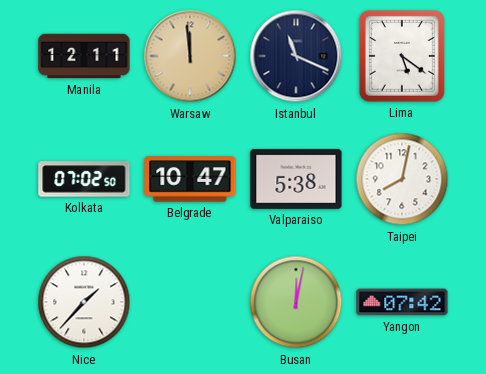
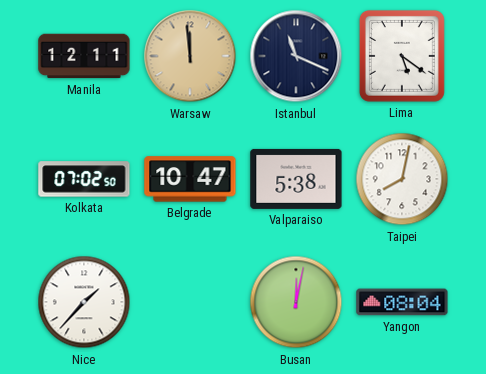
Yangon: 07:42 -> 08:04 (402, 302)
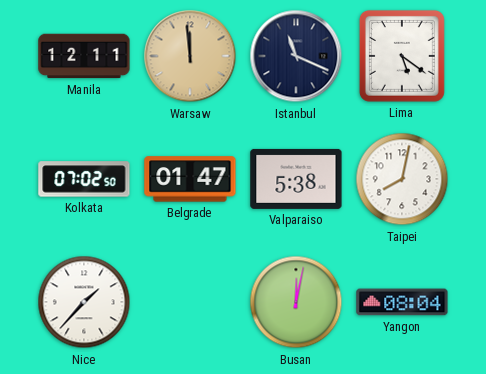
Belgrade: 10:47 -> 01:47 (190, 179)
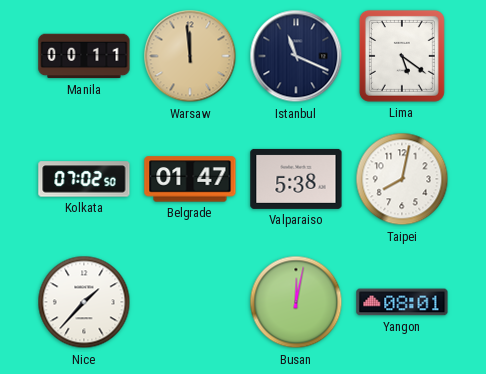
Manila: 12:11 -> 00:11 (84, 56)
Yangon: 08:04 -> 08:01 (402, 302)
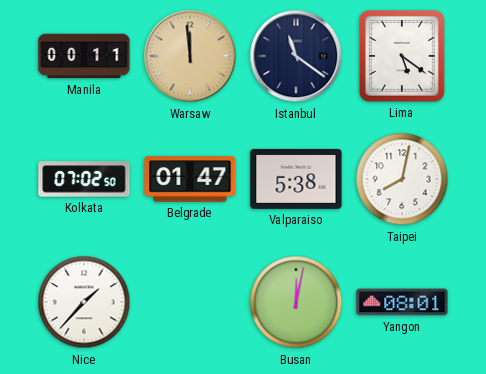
Istanbul: 11:19 -> 11:21 (296, 56)
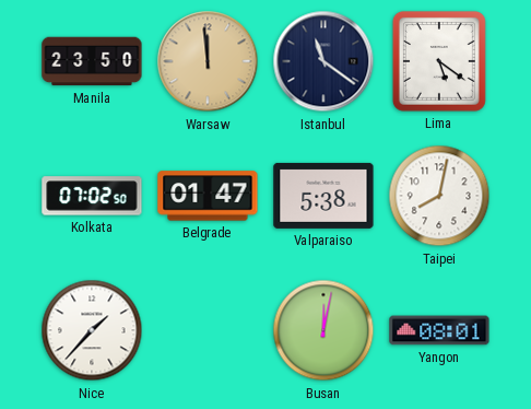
Manila: 00:11 -> 23:50 (92, 61)
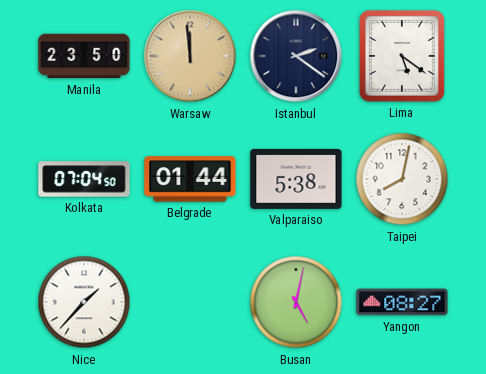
Istanbul: 11:21 -> 2:21 (296, 56)
Kolkata: 07:02 -> 07:04 (84, 179)
Belgrade: 01:47 -> 01:44 (190, 179)
Busan: 12:02 -> 5:02 (296, 302)
Yangon: 08:01 -> 08:27 (402, 302)
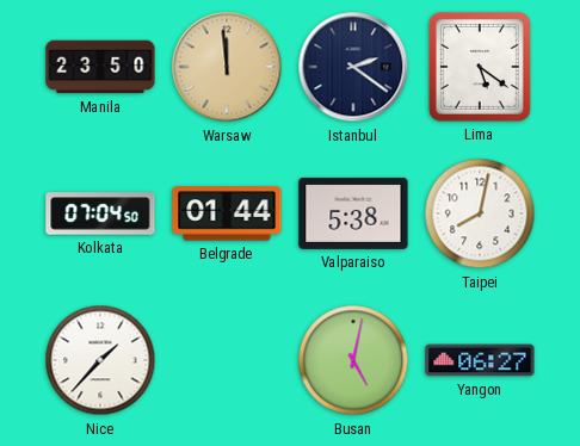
Yangon: 08:27 -> 06:27 (480, 360)
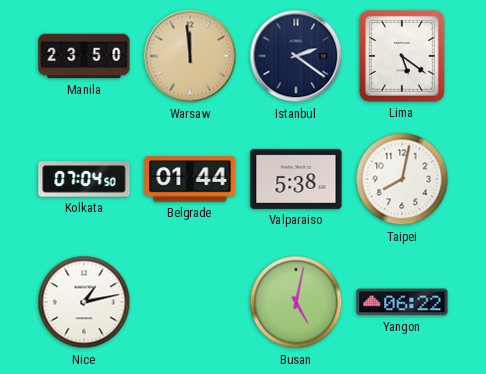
Nice: 1:37 -> 1:13 (84, 302)
Yangon: 06:27 -> 06:22 (402, 302)
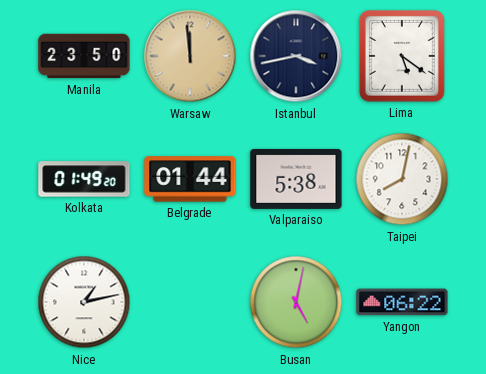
Istanbul: 2:21 -> 3:43 (296, 56)
Kolkata: 07:04 -> 01:49 (84, 179)
